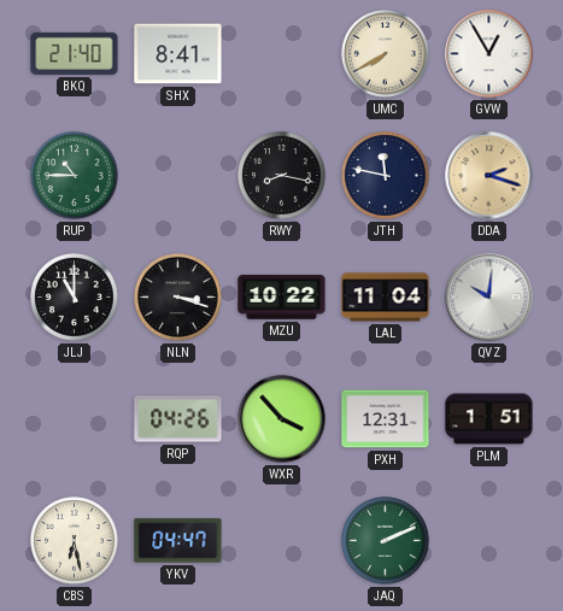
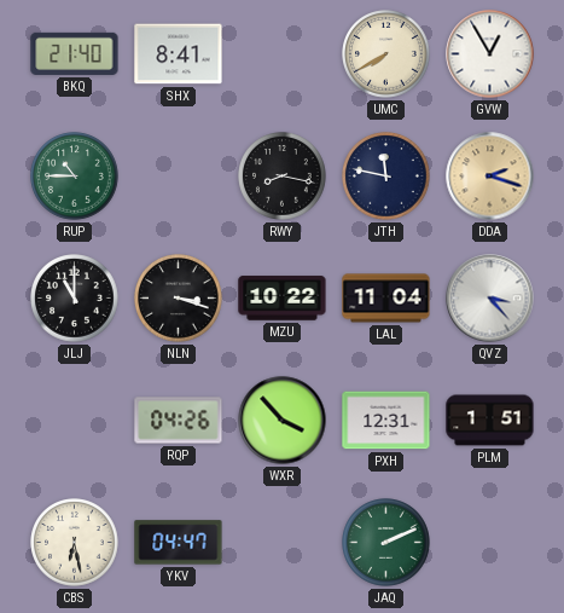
QVZ: 10:01 -> 3:23 (490, 299)
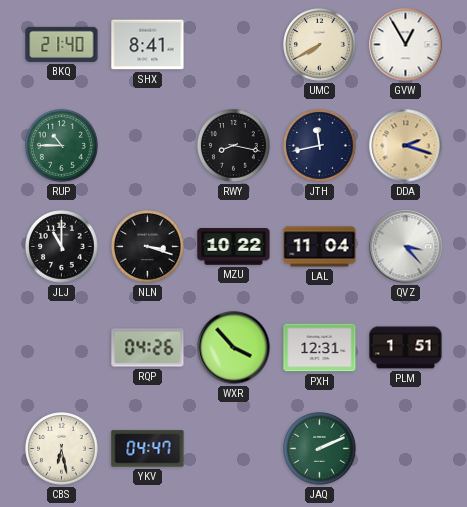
JTH: 11:47 -> 11:43 (320, 146)
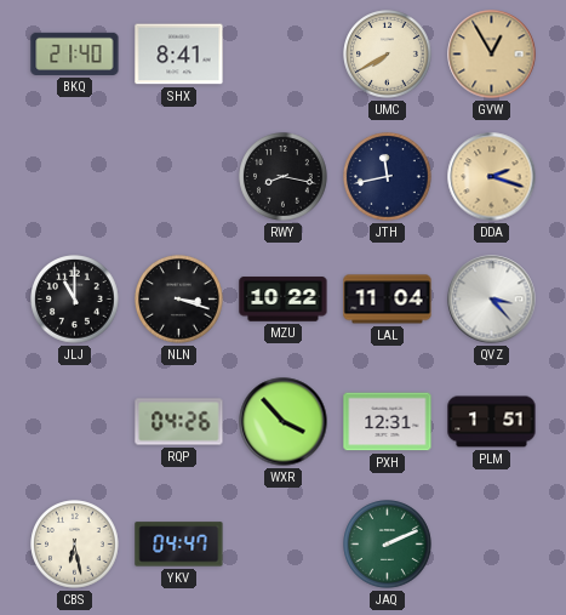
GVW dial: white -> champagne (492, 55)
RUP: 10:45 -> none (62, 146)
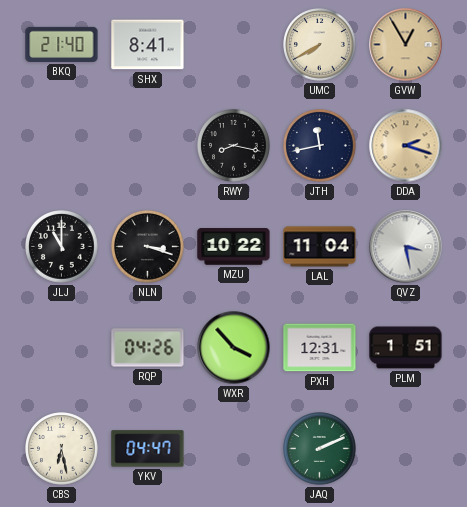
QVZ: 3:23 -> 3:28 (406, 247)
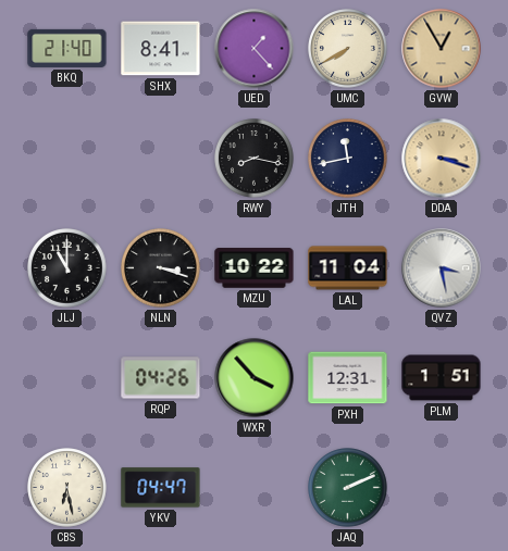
UED: none -> 1:23 (255, 49)
DDA: 2:18 -> 3:18 (442, 159)
